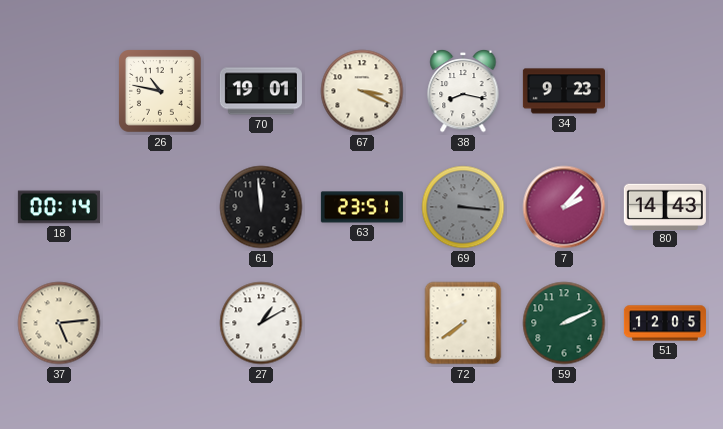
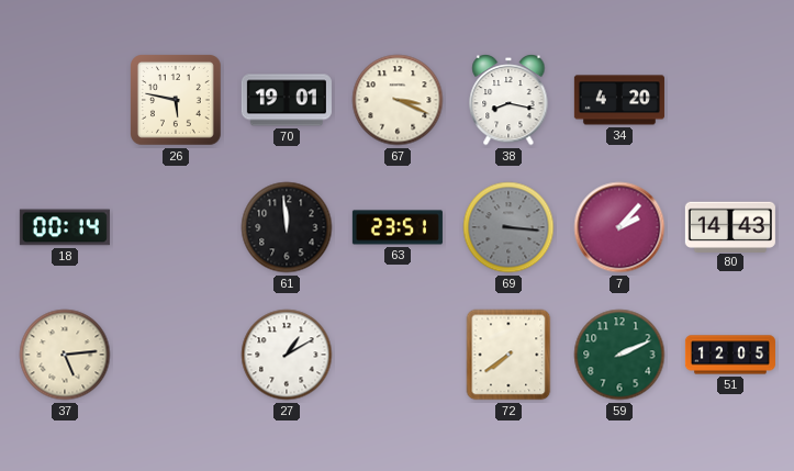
26: 10:47 -> 5:47 (177, 101)
34: 9:23 -> 4:20 (619, 100)
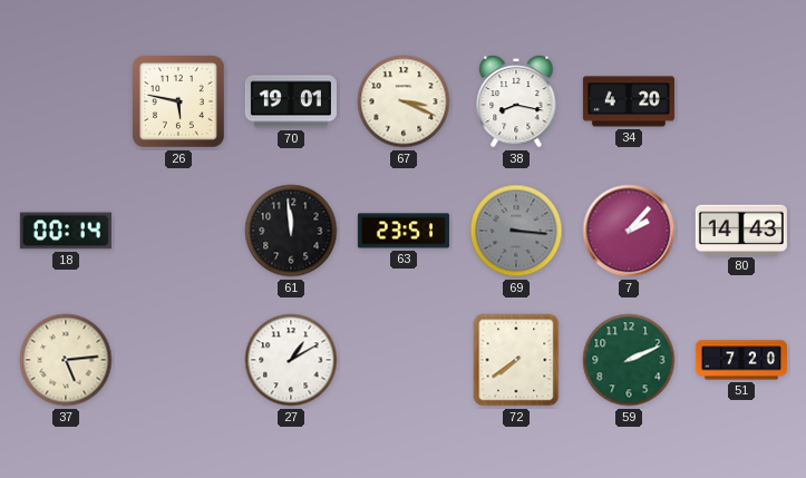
51: 12:05 -> 7:20 (741, 360)
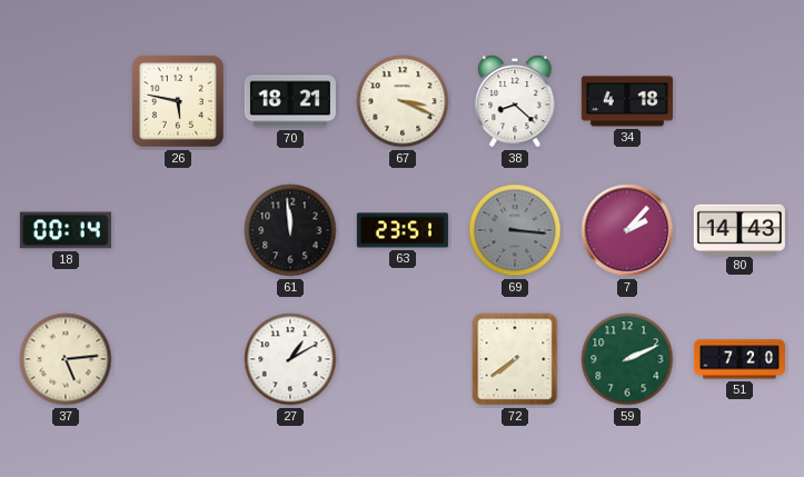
70: 19:01 -> 18:21 (290, 101)
38: 8:17 -> 8:22 (515, 101)
34: 4:20 -> 4:18 (627, 101)
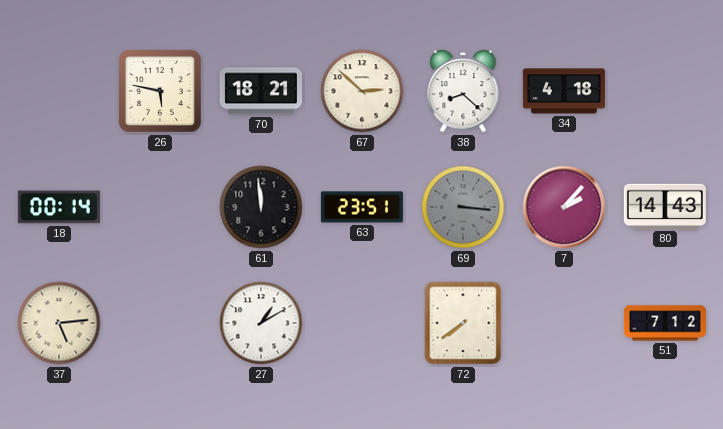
67: 3:19 -> 2:52 (362, 91)
59: 2:11 -> none (627, 359)
51: 7:20 -> 7:12 (665, 323)
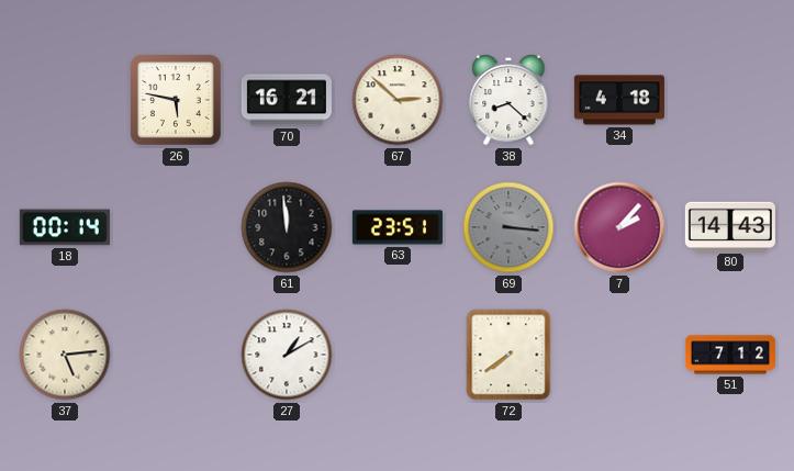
70: 18:21 -> 16:21 (287, 100)
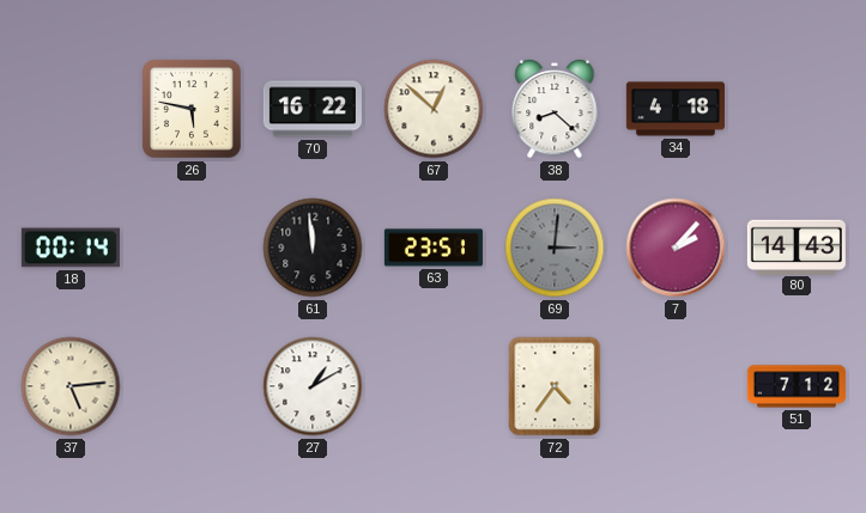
70: 16:21 -> 16:22 (313, 109)
67: 2:52 -> 12:52 (434, 109)
69: 3:16 -> 3:01 (555, 248)
72: 7:39 -> 4:36 (555, 386)
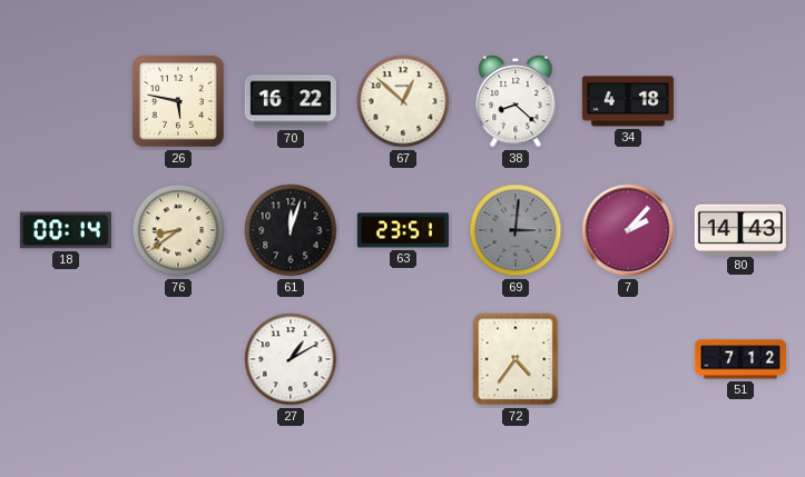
76: none -> 8:39 (178, 230)
61: 11:59 -> 12:03 (291, 230)
37: 5:14 -> none (71, 386)
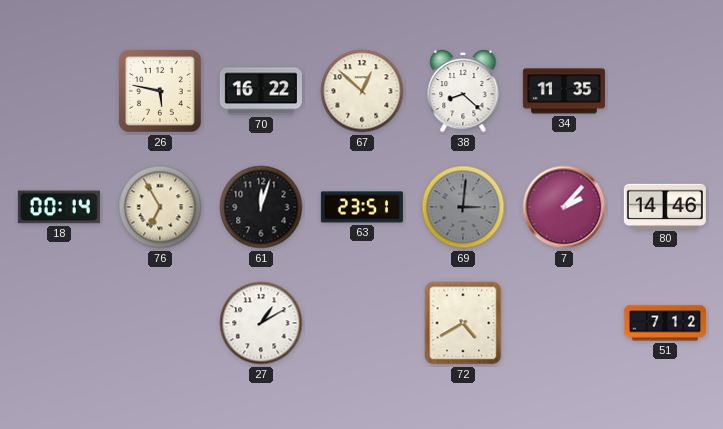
34: 4:18 -> 11:35 (564, 91)
76: 8:39 -> 6:55 (160, 207)
80: 14:43 -> 14:46 (665, 206)
72: 4:36 -> 4:40 (463, 323)
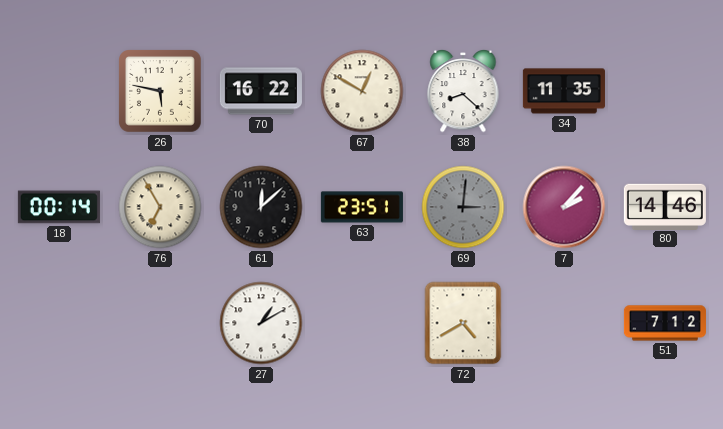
67: 12:52 -> 12:50 (362, 91)
61: 12:03 -> 12:08 (261, 207)
